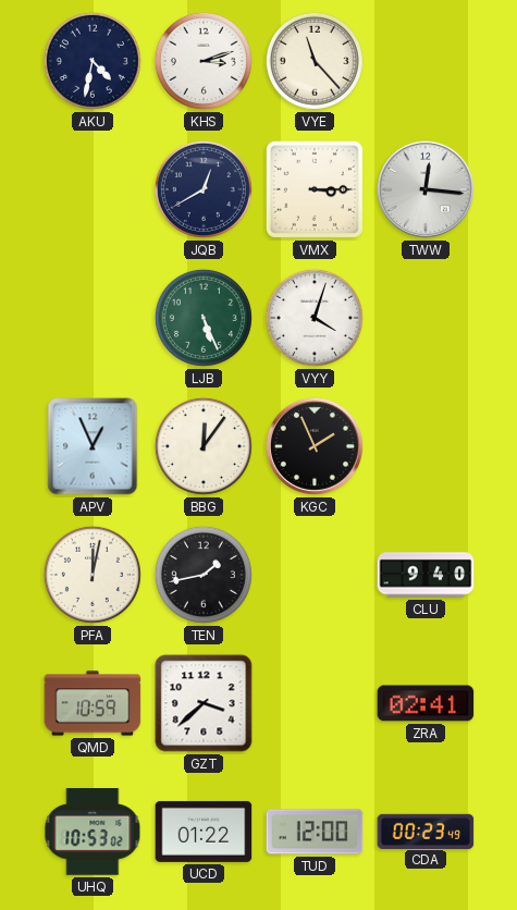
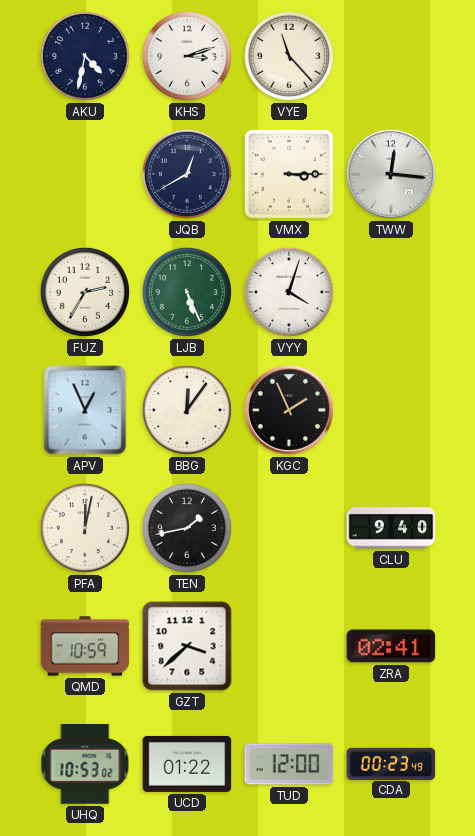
FUZ: none -> 2:35 (85, 292)
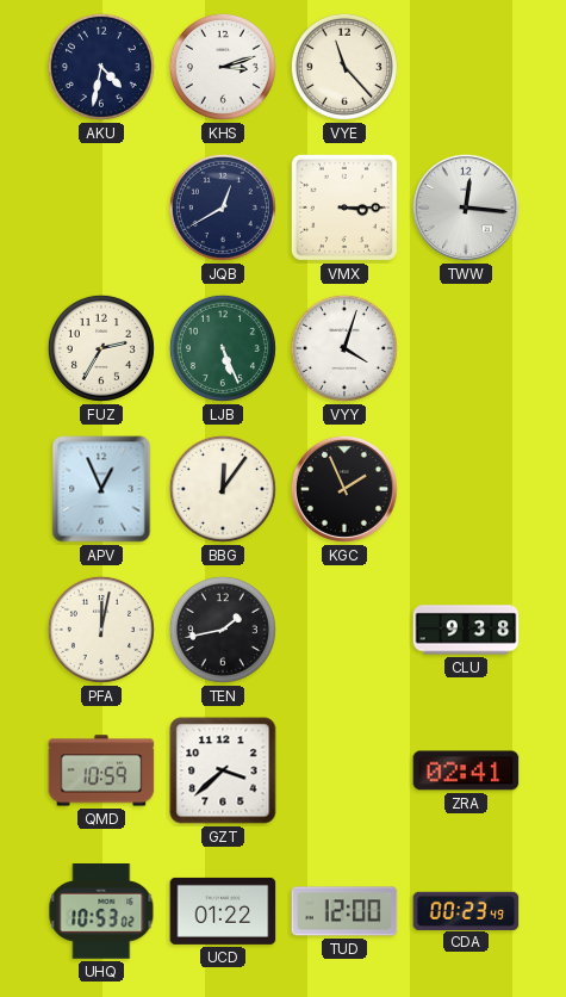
CLU: 9:40 -> 9:38 (466, 630)
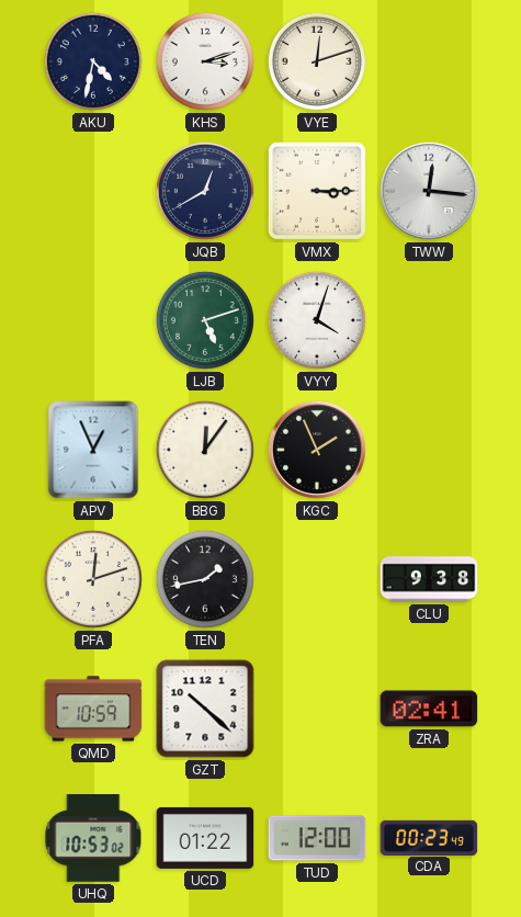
VYE: 11:23 -> 12:12 (317, 61)
FUZ: 2:35 -> none (101, 348)
LJB: 5:26 -> 5:12 (205, 320)
PFA: 12:02 -> 12:12 (93, 579)
GZT: 3:38 -> 10:22 (205, 709)
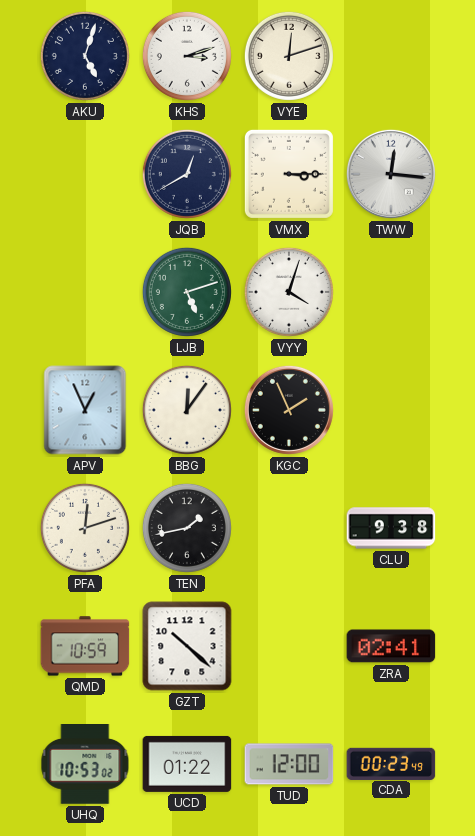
AKU: 4:32 -> 5:03 (85, 56)
